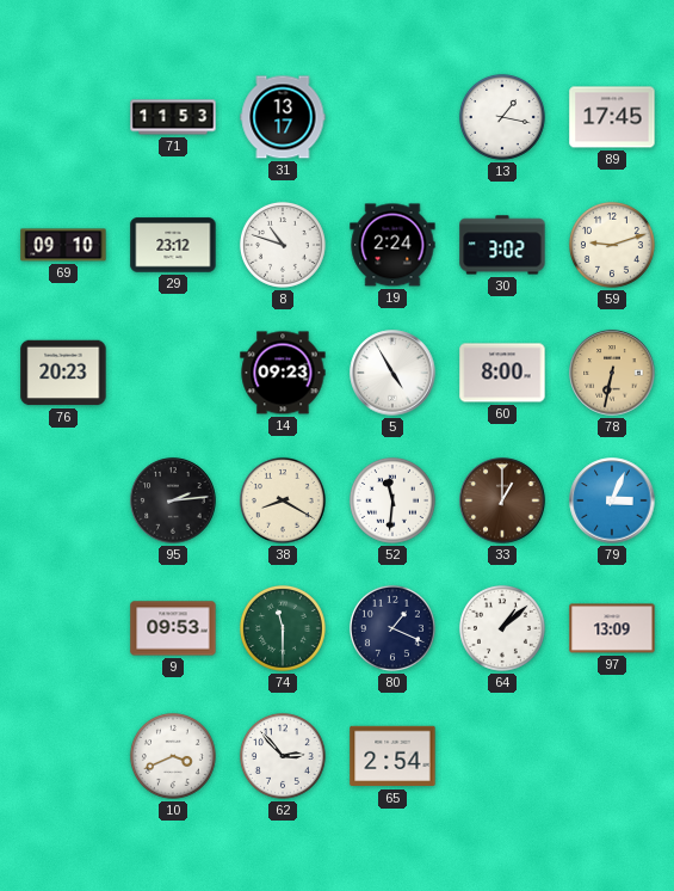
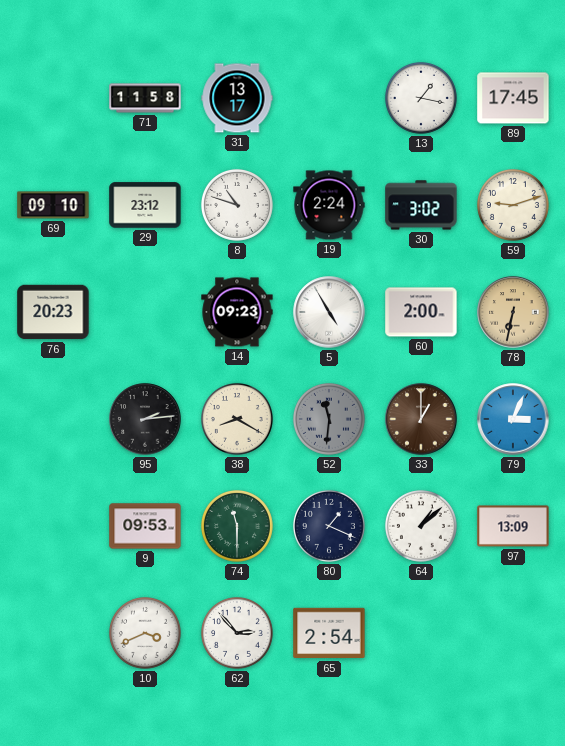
71: 11:53 -> 11:58 (145, 98)
60: 8:00 -> 2:00 (421, 312)
52 dial: white -> grey (329, 419)
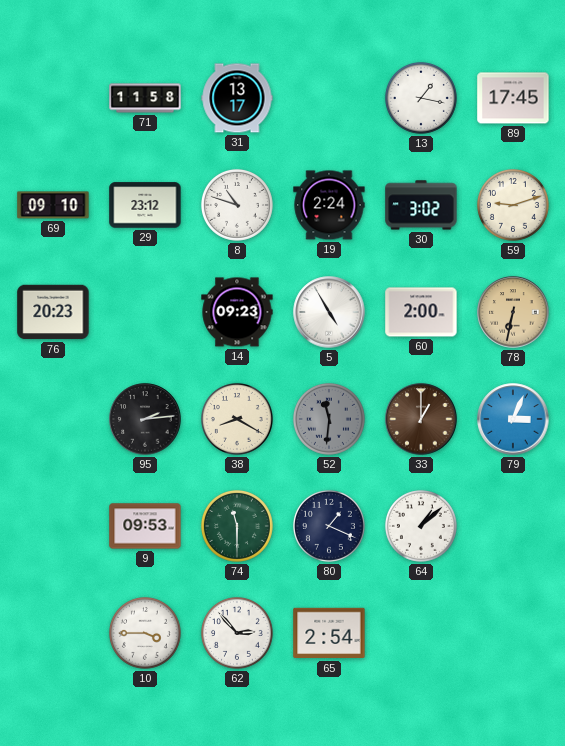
97: 13:09 -> none (513, 526)
10: 3:41 -> 3:45 (145, 633)
